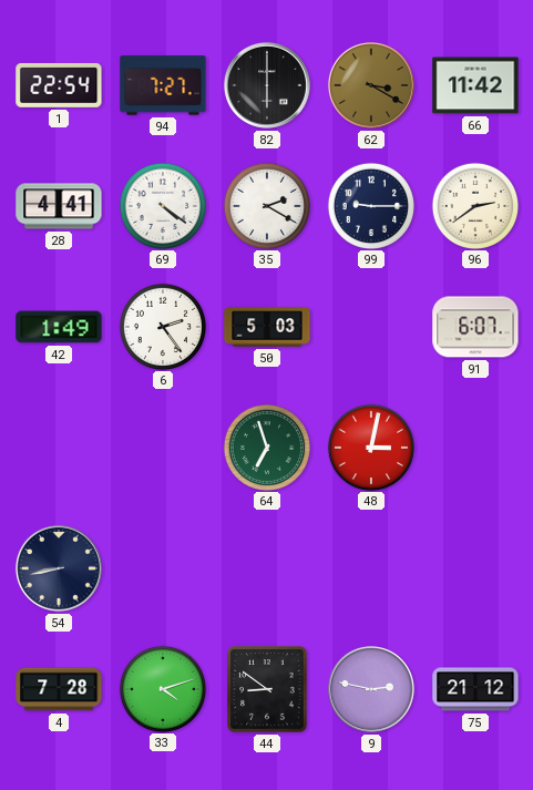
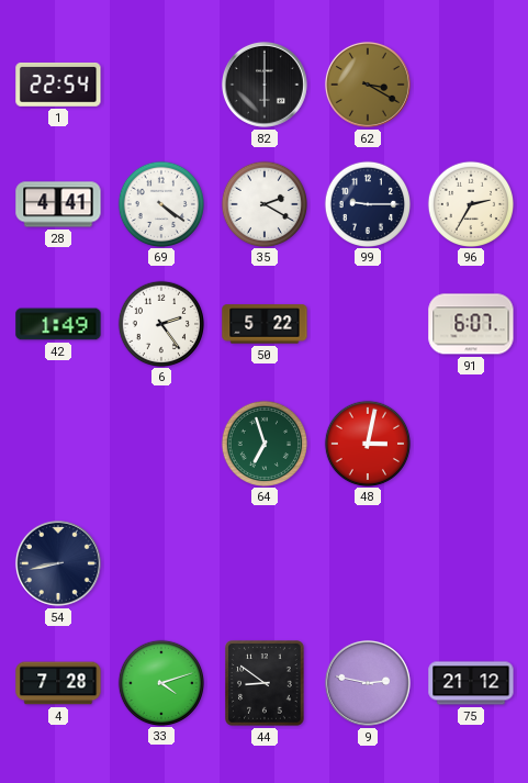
94: 7:27 -> none (163, 85)
66: 11:42 -> none (475, 85)
96: 2:39 -> 2:35 (470, 203)
50: 5:03 -> 5:22 (265, 324)
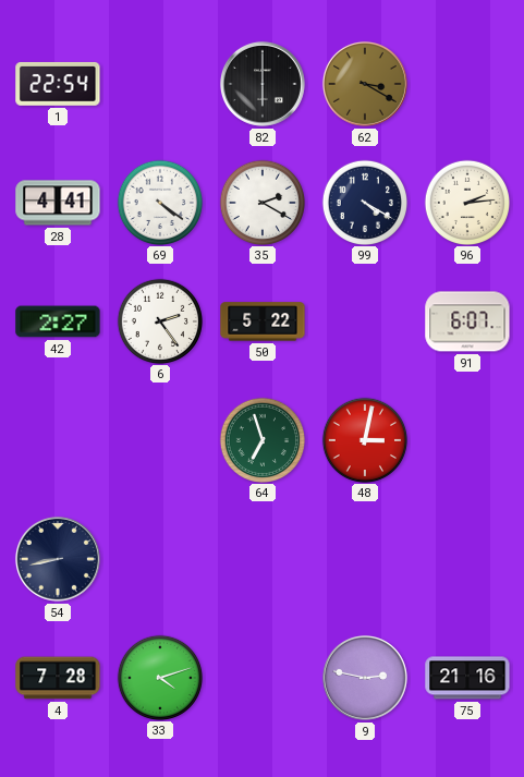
99: 9:15 -> 4:20 (364, 202)
96: 2:35 -> 2:14 (466, 202)
42: 1:49 -> 2:27 (58, 321)
44: 8:51 -> none (265, 683)
75: 21:12 -> 21:16 (467, 678)
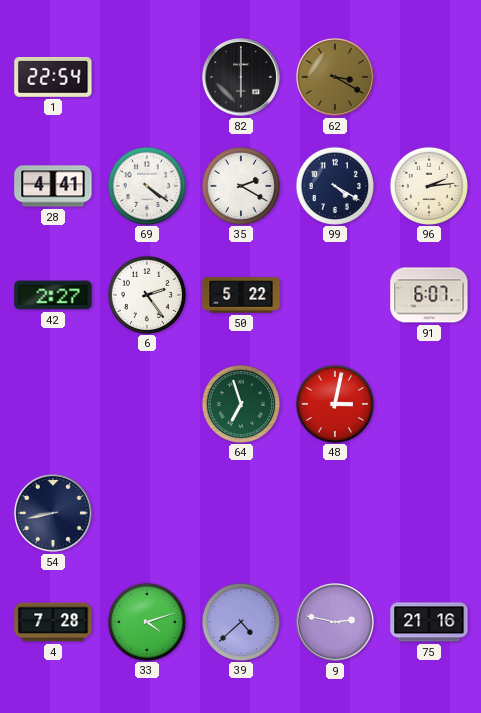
39: none -> 4:38 (240, 621)
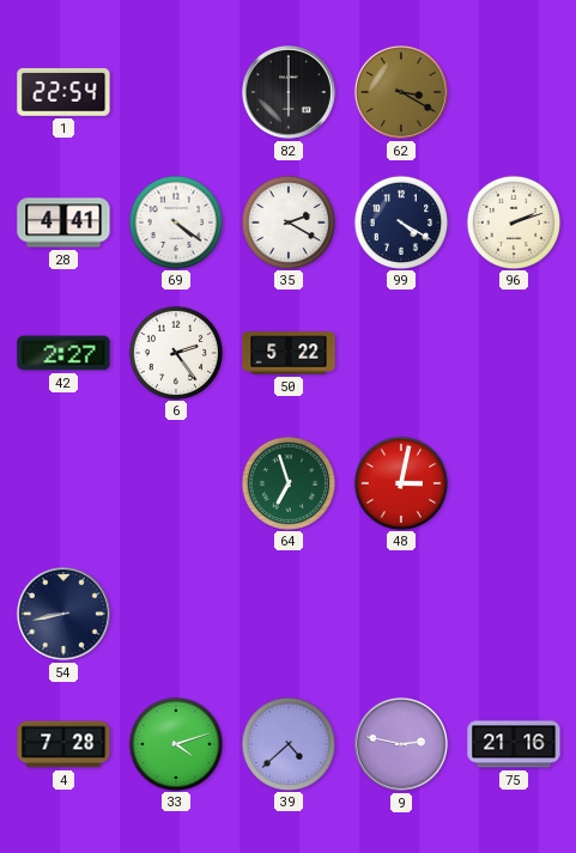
96: 2:14 -> 2:12 (513, 221)
91: 6:07 -> none (429, 295)
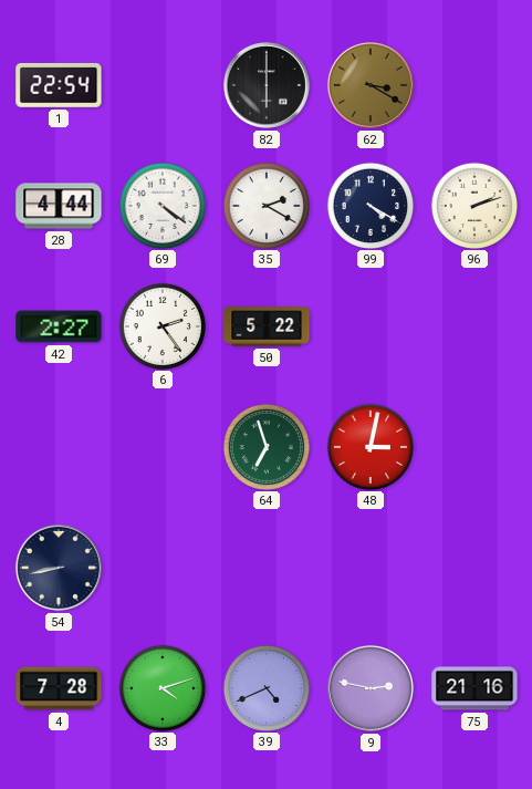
28: 4:41 -> 4:44 (59, 206)
39: 4:38 -> 4:41 (265, 687)
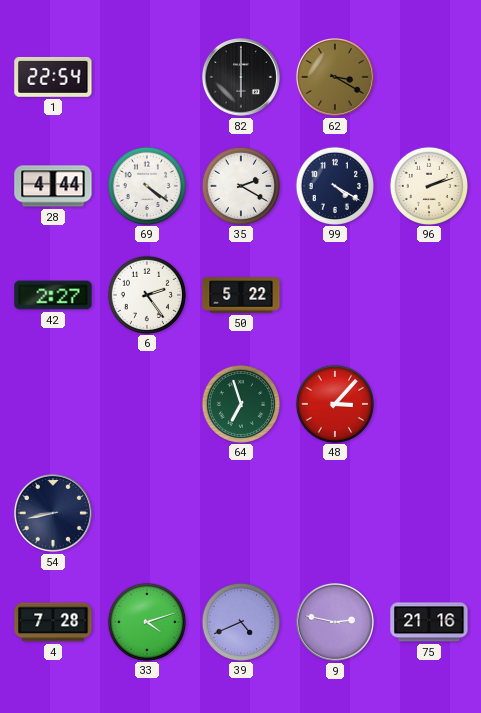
48: 3:02 -> 3:07 (334, 403)
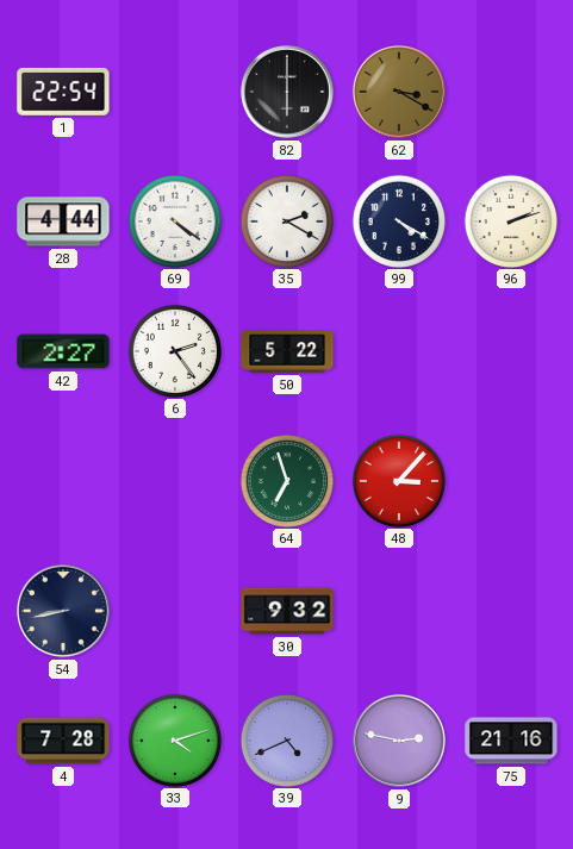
30: none -> 9:32 (287, 611)
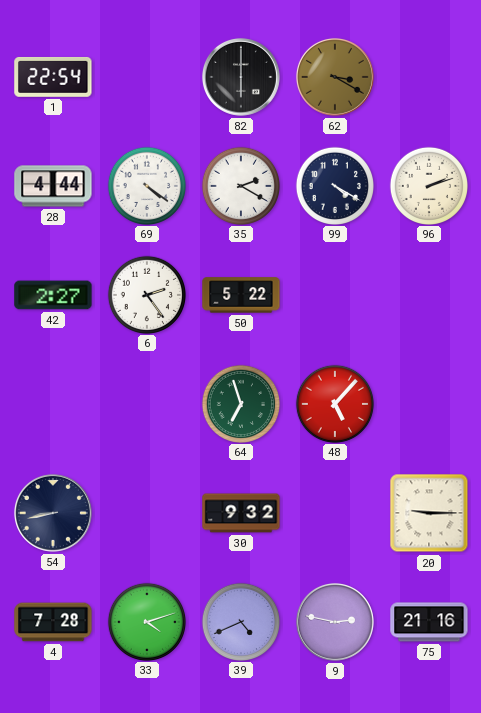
48: 3:07 -> 5:07 (334, 403)
20: none -> 9:15 (429, 513)
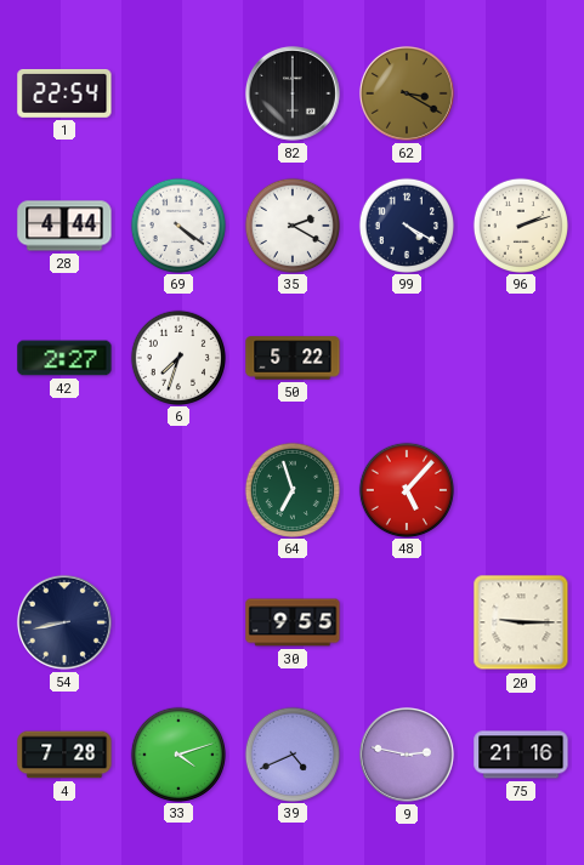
6: 2:24 -> 7:33 (177, 357)
30: 9:32 -> 9:55 (293, 622)
